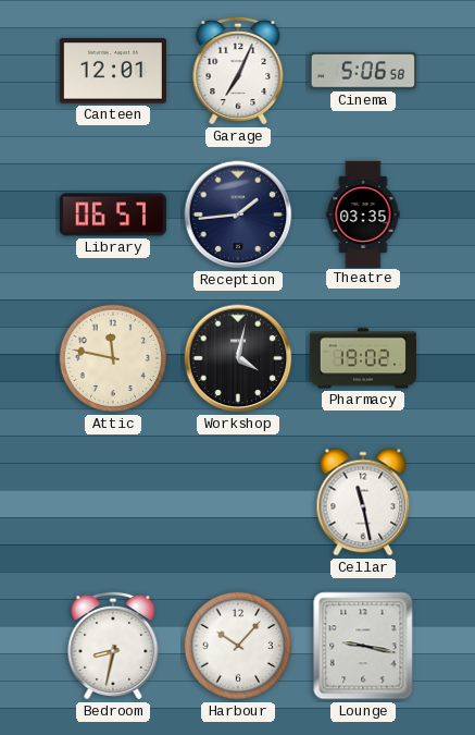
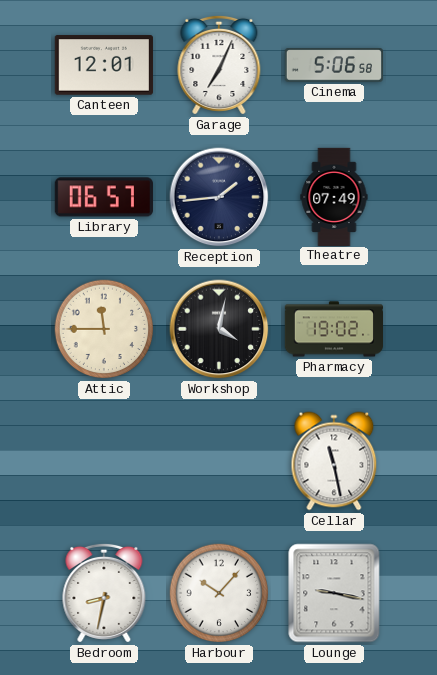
Theatre: 03:35 -> 07:49 (334, 196)
Attic: 11:47 -> 11:45 (104, 329)
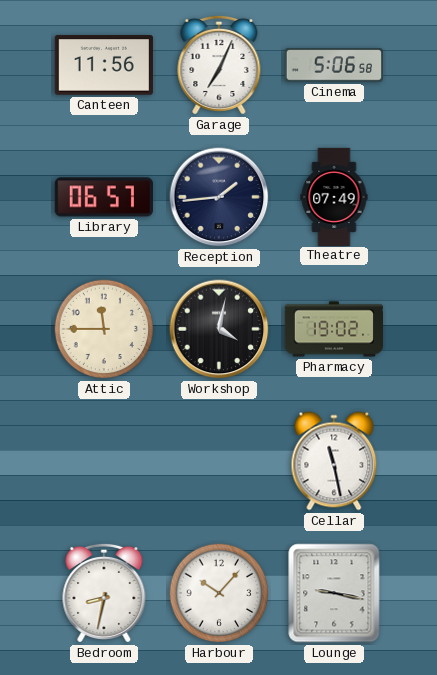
Canteen: 12:01 -> 11:56 (104, 65)
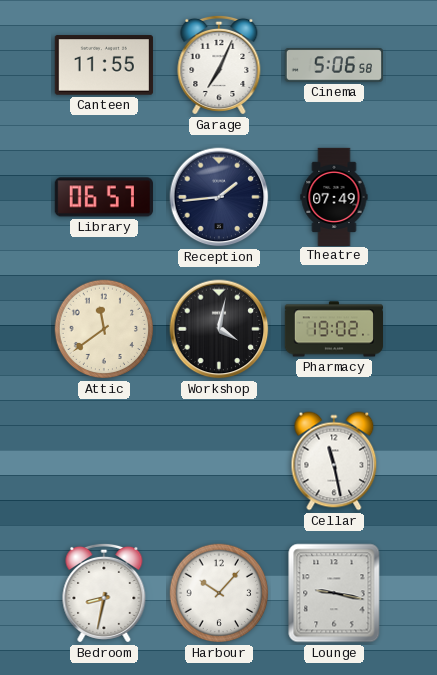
Canteen: 11:56 -> 11:55 (104, 65)
Attic: 11:45 -> 11:39 (104, 329)
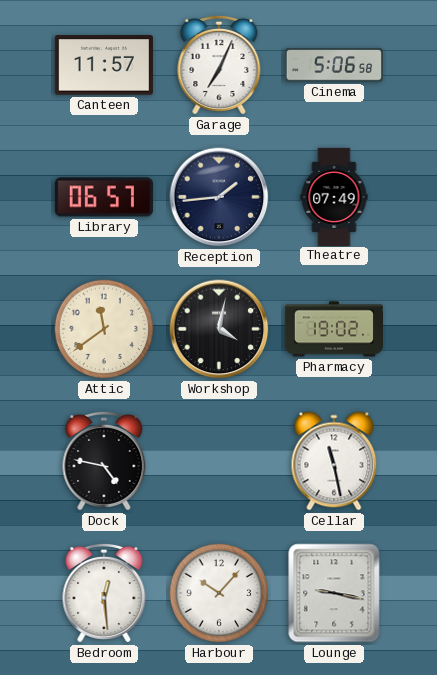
Canteen: 11:55 -> 11:57 (104, 65)
Dock: none -> 4:47 (104, 461)
Bedroom: 8:32 -> 12:29 (104, 593)
